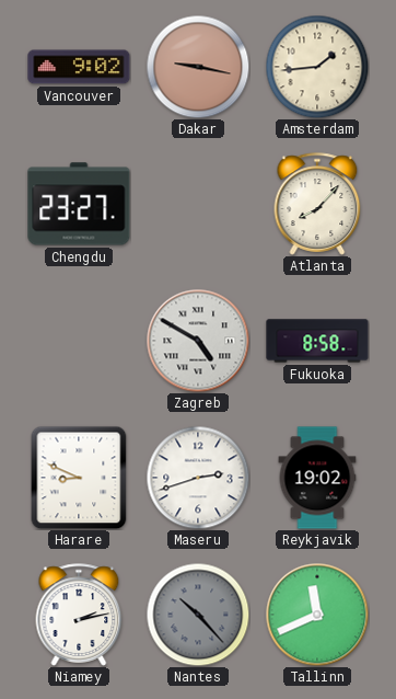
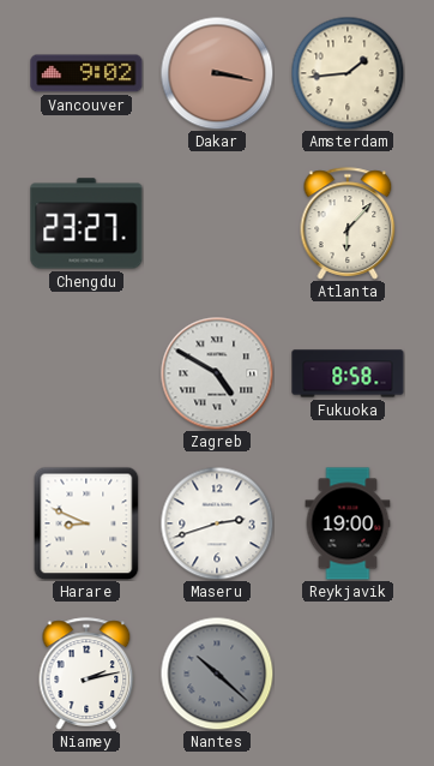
Dakar: 9:17 -> 3:17 (217, 73)
Atlanta: 8:07 -> 6:07 (348, 223)
Reykjavik: 19:02 -> 19:00 (348, 523)
Nantes: 10:23 -> 10:22 (217, 674)
Tallinn: 11:41 -> none (317, 615)
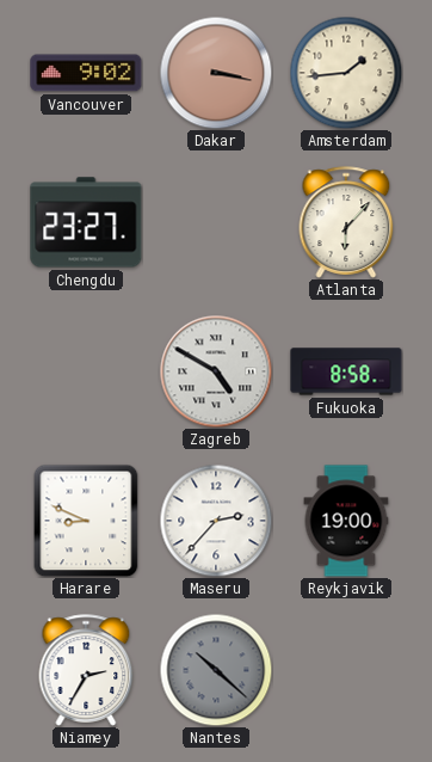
Maseru: 2:42 -> 2:37 (216, 521)
Niamey: 2:13 -> 2:35 (86, 670)
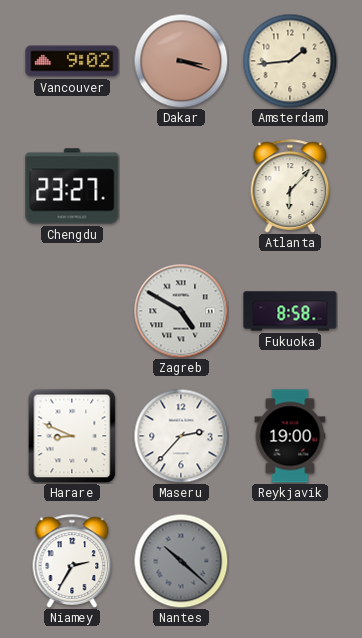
Dakar: 3:17 -> 3:18 (181, 61)
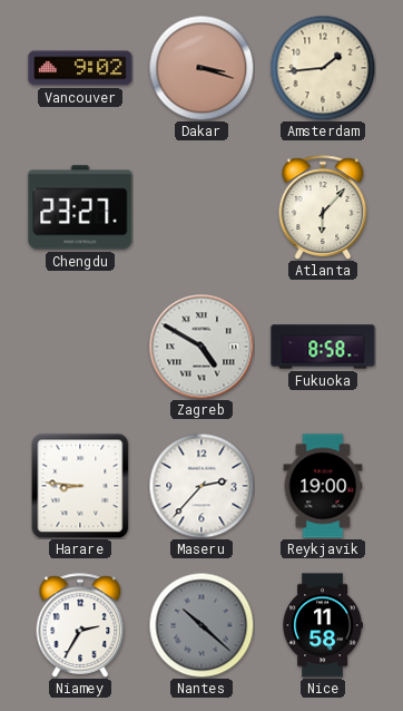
Harare: 8:49 -> 8:46 (80, 486)
Nice: none -> 11:58 (323, 625)
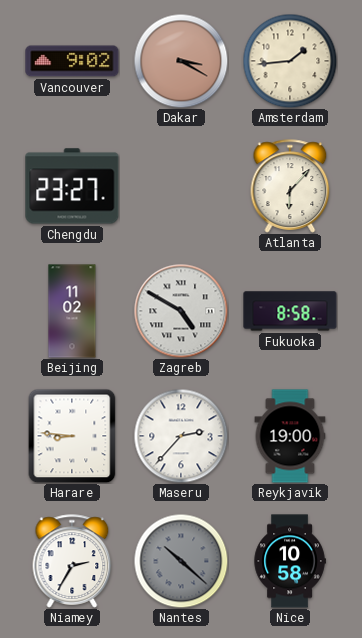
Dakar: 3:18 -> 3:20 (181, 61)
Beijing: none -> 11:02 (72, 311)
Nice: 11:58 -> 10:58 (290, 561)
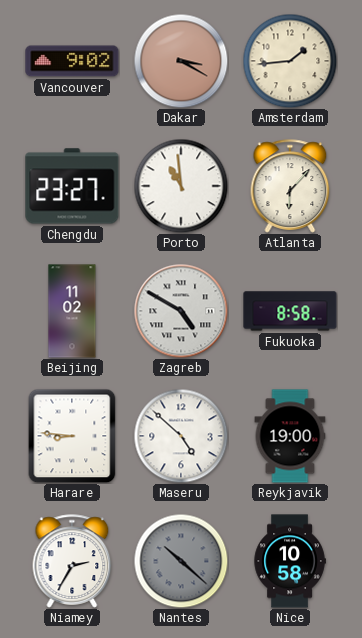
Porto: none -> 10:59 (181, 186)
Maseru: 2:37 -> 4:52 (181, 436)
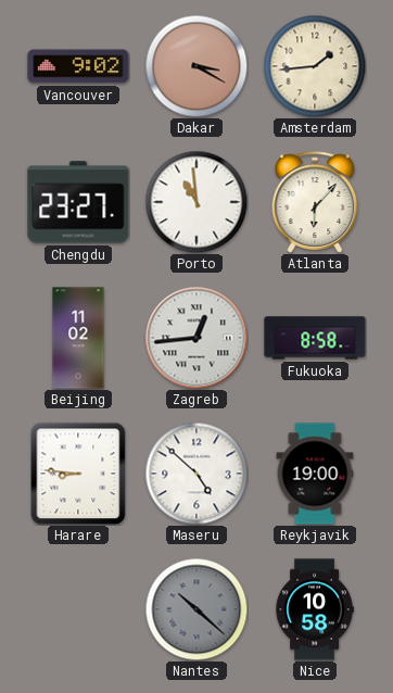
Zagreb: 4:50 -> 12:44 (196, 338)
Niamey: 2:35 -> none (72, 561)
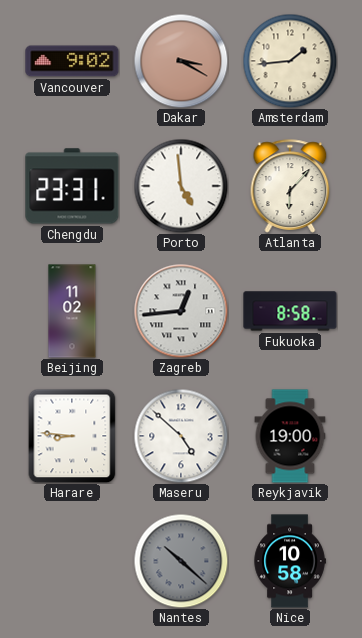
Chengdu: 23:27 -> 23:31 (72, 186)
Porto: 10:59 -> 4:59 (181, 186)
